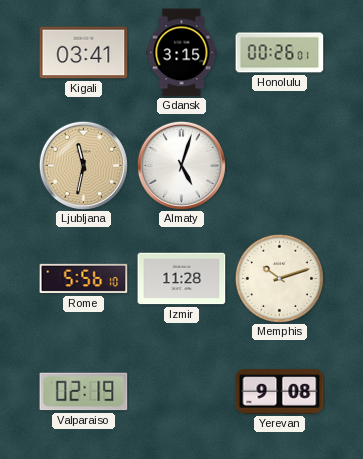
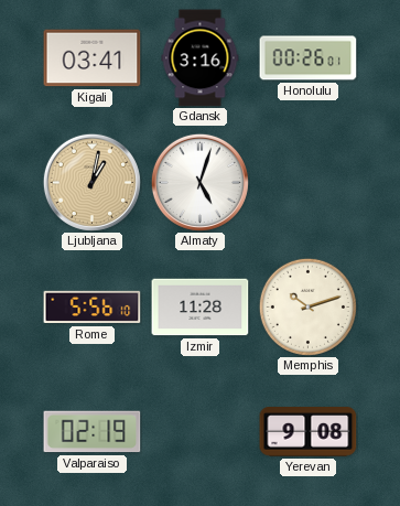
Gdansk: 3:15 -> 3:16 (201, 58)
Ljubljana: 11:32 -> 1:02 (91, 182)
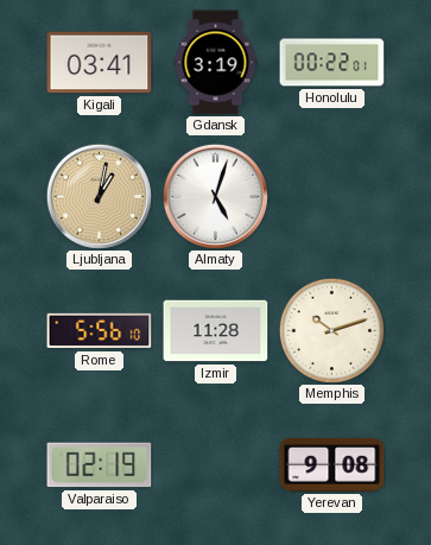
Gdansk: 3:16 -> 3:19 (216, 63)
Honolulu: 00:26 -> 00:22 (332, 63)
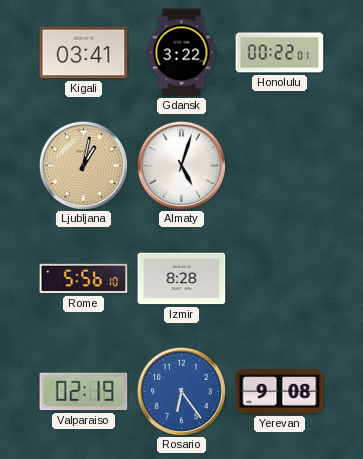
Gdansk: 3:19 -> 3:22 (182, 53)
Izmir: 11:28 -> 8:28 (182, 279)
Memphis: 10:12 -> none (331, 330)
Rosario: none -> 6:24 (181, 391)
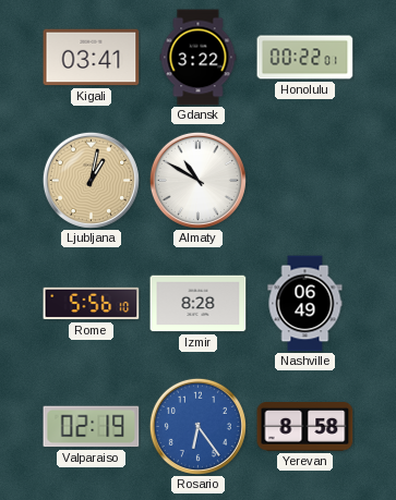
Almaty: 5:03 -> 10:50 (197, 180)
Nashville: none -> 06:49 (305, 304)
Yerevan: 9:08 -> 8:58 (305, 427)
